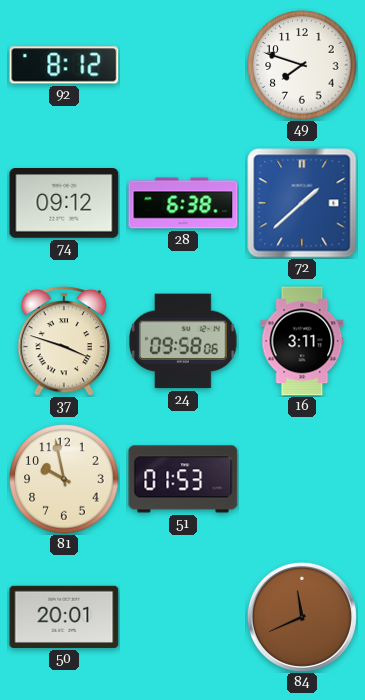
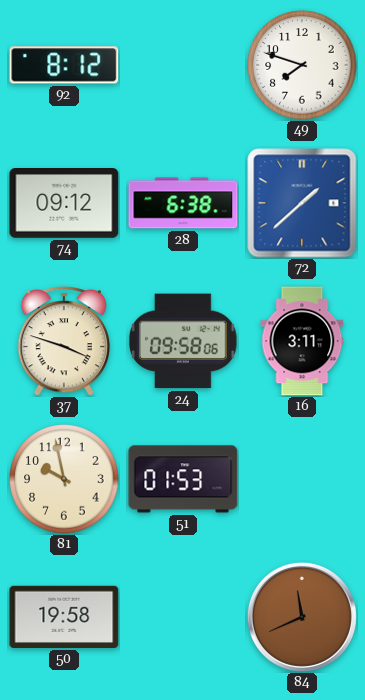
50: 20:01 -> 19:58 (64, 617)
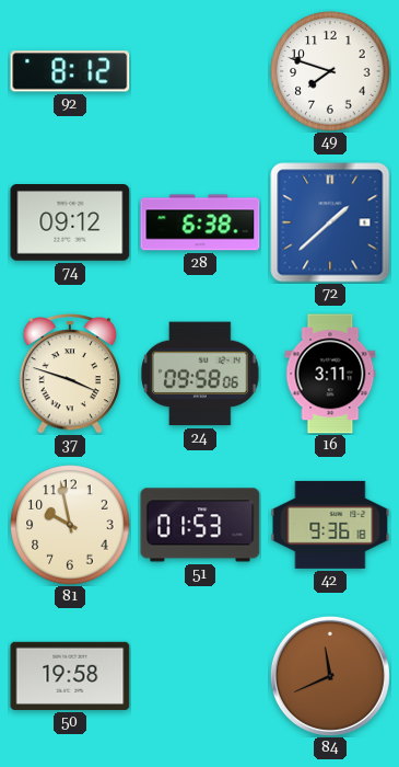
42: none -> 9:36 (330, 525)
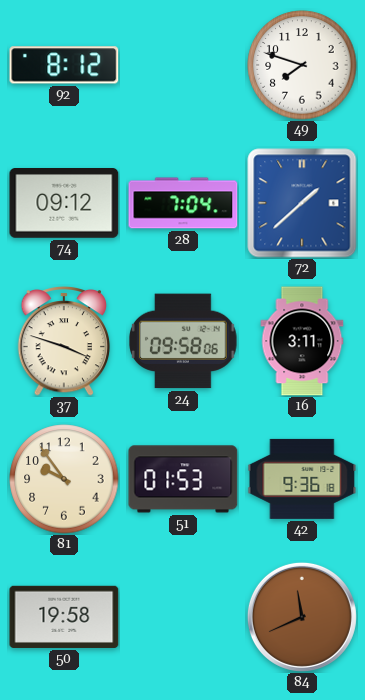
28: 6:38 -> 7:04 (183, 203)
81: 9:58 -> 9:54 (64, 479)
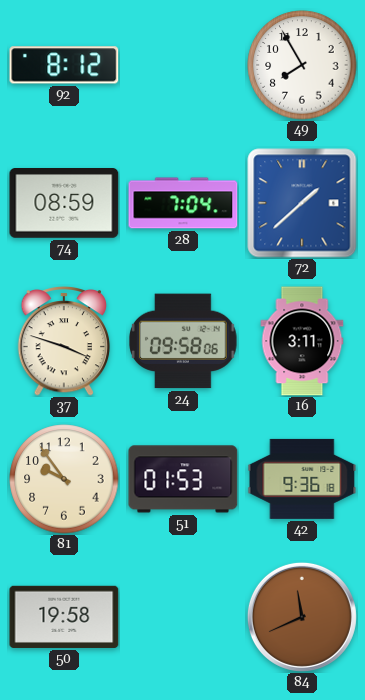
49: 7:48 -> 7:55 (302, 65)
74: 09:12 -> 08:59 (64, 203)
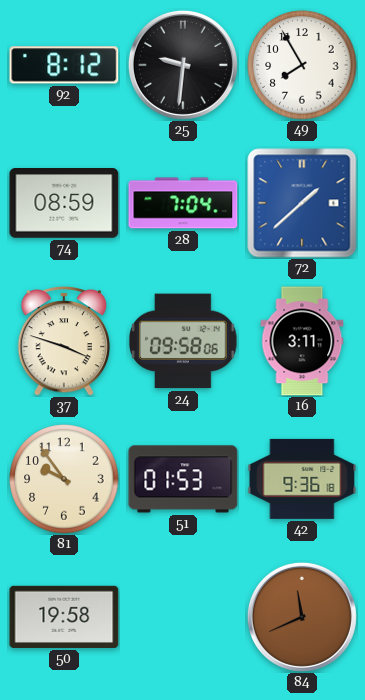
25: none -> 9:31 (183, 65)
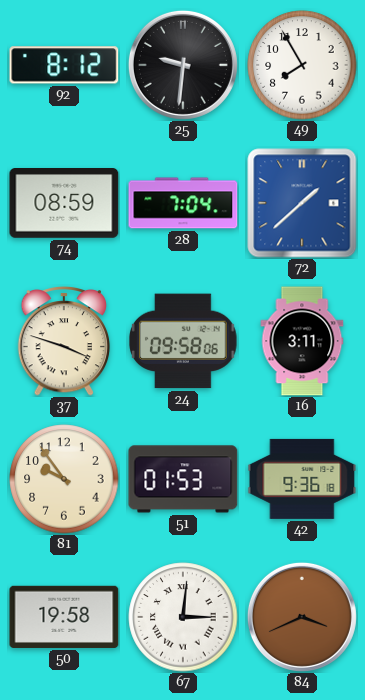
67: none -> 3:01 (183, 617)
84: 11:41 -> 3:41 (302, 617)
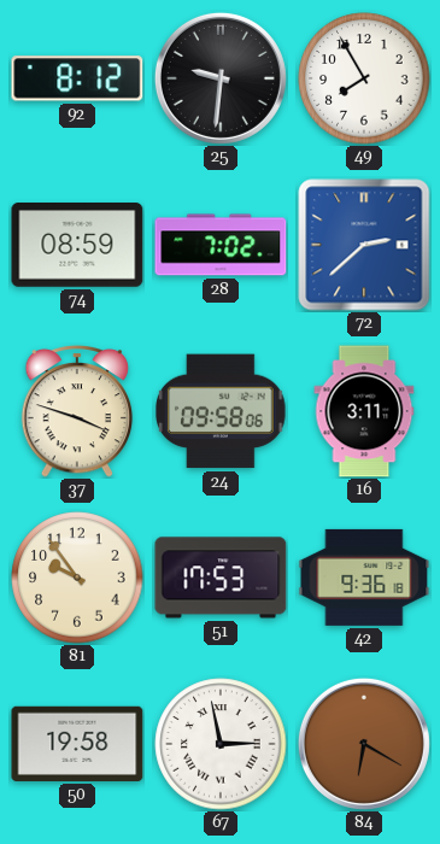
28: 7:04 -> 7:02 (221, 245)
72: 1:38 -> 2:38 (364, 245)
51: 01:53 -> 17:53 (221, 578)
67: 3:01 -> 2:58 (221, 744)
84: 3:41 -> 6:20 (364, 744)
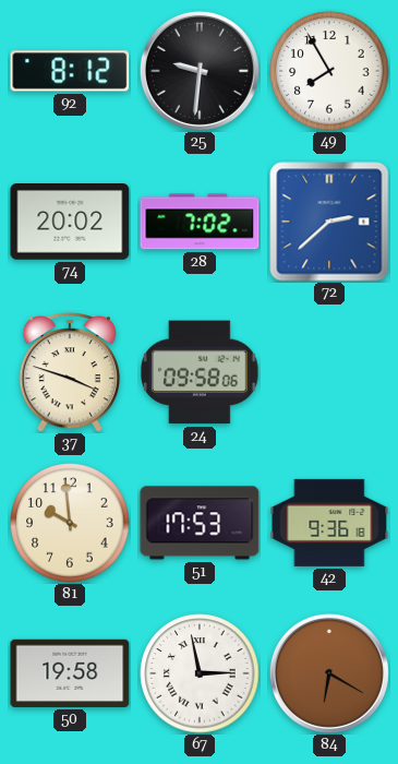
74: 08:59 -> 20:02 (70, 222)
16: 3:11 -> none (364, 411)
81: 9:54 -> 9:59 (70, 523)
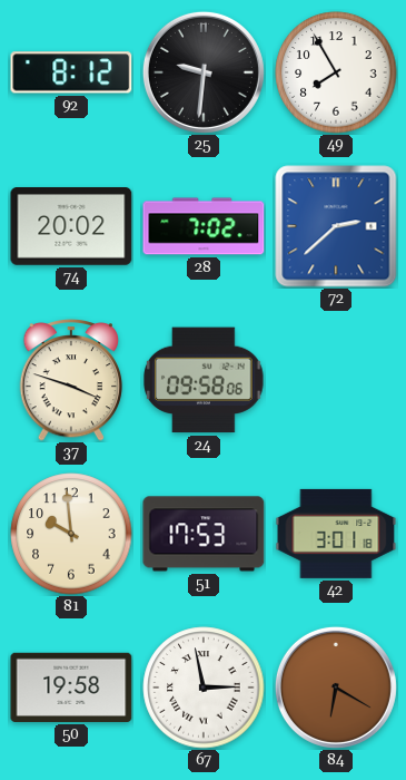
42: 9:36 -> 3:01 (336, 534)
